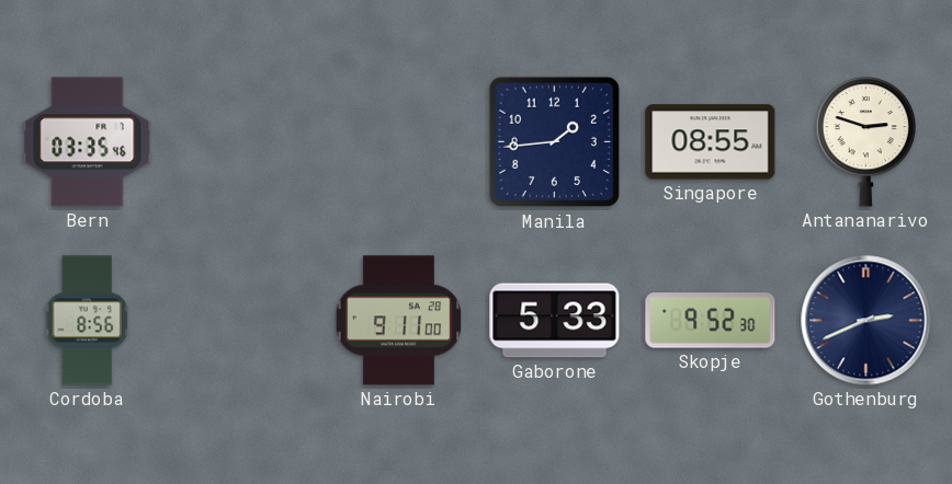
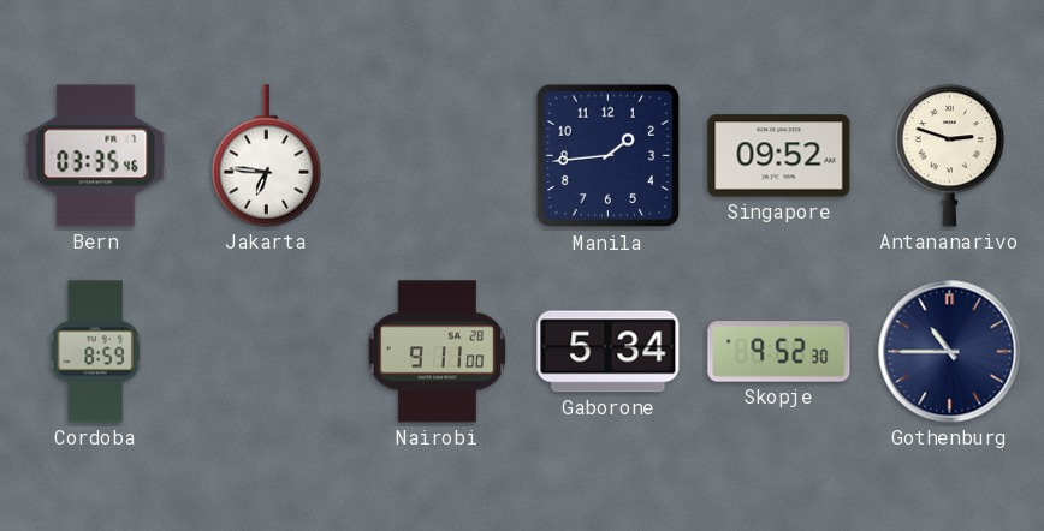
Jakarta: none -> 6:46 (267, 156)
Singapore: 08:55 -> 09:52 (779, 156)
Cordoba: 8:56 -> 8:59 (95, 352)
Gaborone: 5:33 -> 5:34 (609, 352)
Gothenburg: 2:41 -> 10:45 (950, 352)
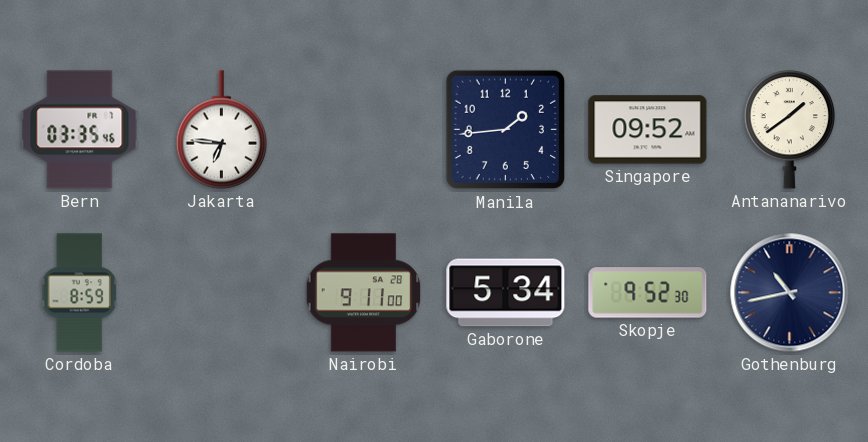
Antananarivo: 2:48 -> 1:39 (790, 130)
Gothenburg: 10:45 -> 10:43 (790, 293)
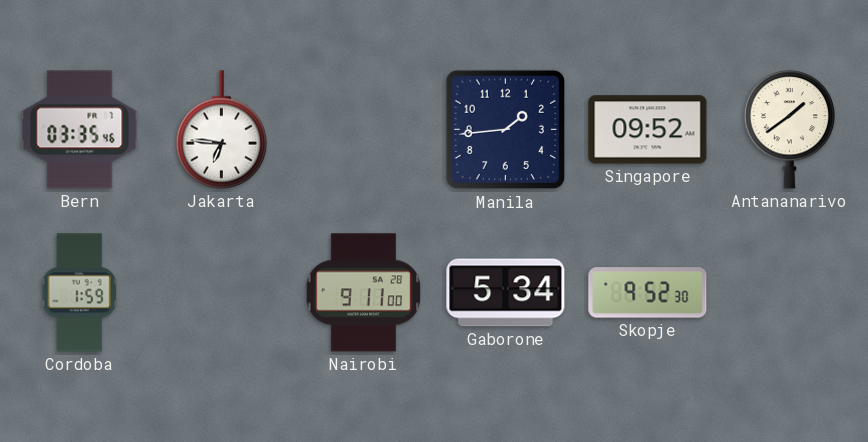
Cordoba: 8:59 -> 1:59 (79, 293)
Gothenburg: 10:43 -> none (790, 293)
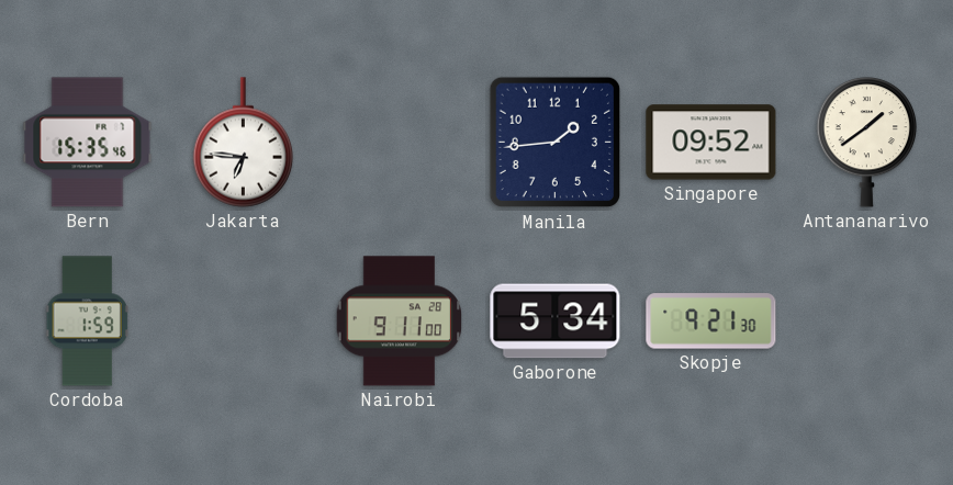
Bern: 03:35 -> 15:35 (88, 143)
Skopje: 9:52 -> 9:21 (711, 322)
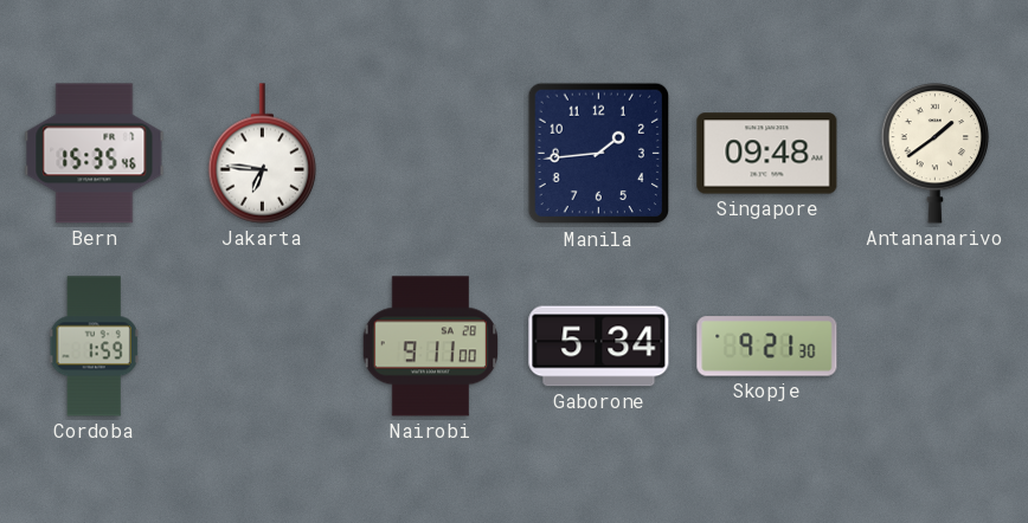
Singapore: 09:52 -> 09:48 (767, 154)
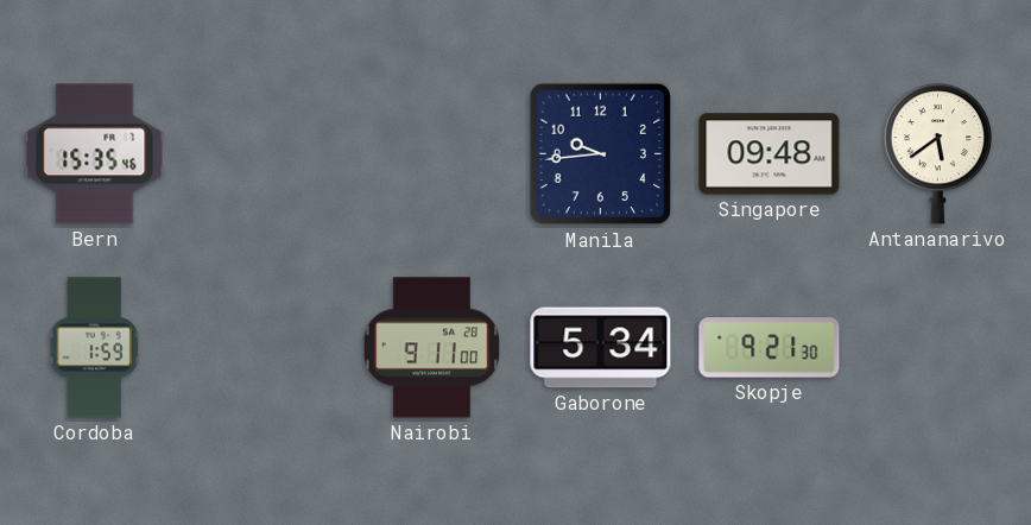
Jakarta: 6:46 -> none (263, 154)
Manila: 1:44 -> 9:44 (601, 154)
Antananarivo: 1:39 -> 5:39 (938, 154)
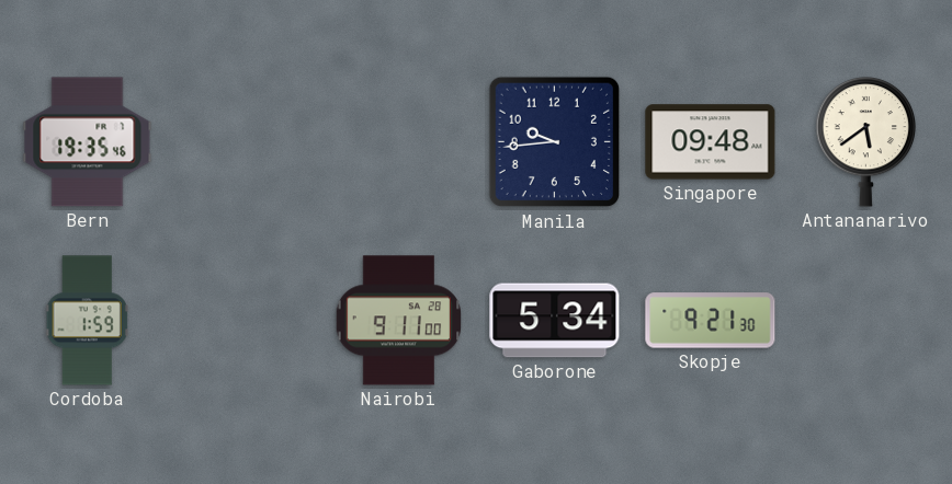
Bern: 15:35 -> 19:35 (88, 142)
